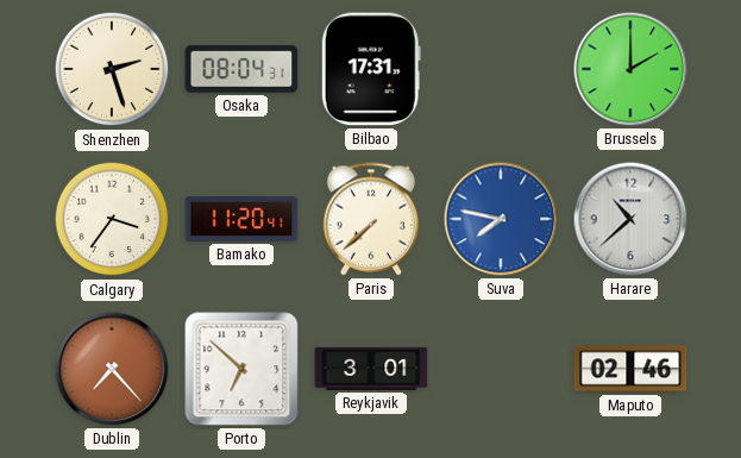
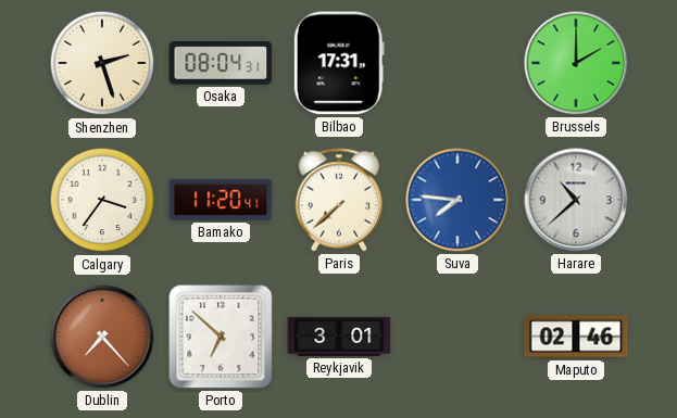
Suva: 7:47 -> 7:46 (457, 200)
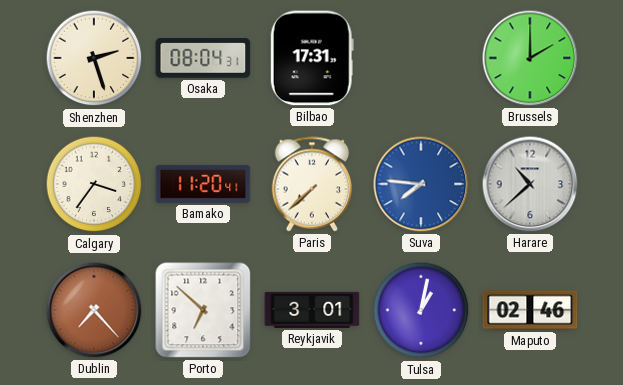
Tulsa: none -> 1:02 (421, 310)
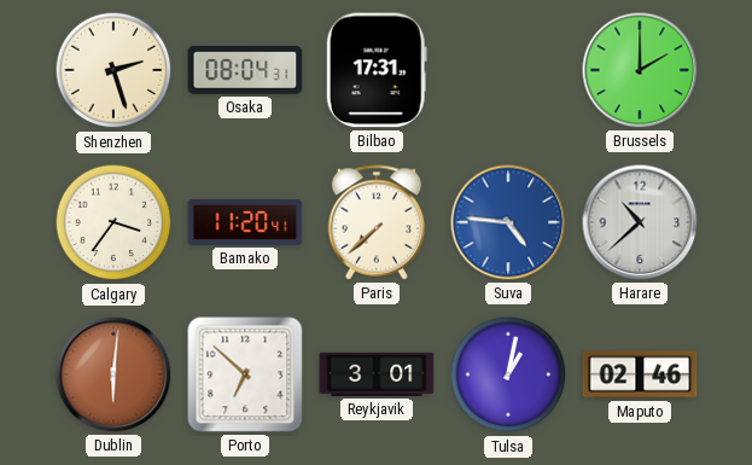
Suva: 7:46 -> 4:46 (508, 222)
Dublin: 7:23 -> 6:01 (113, 374)
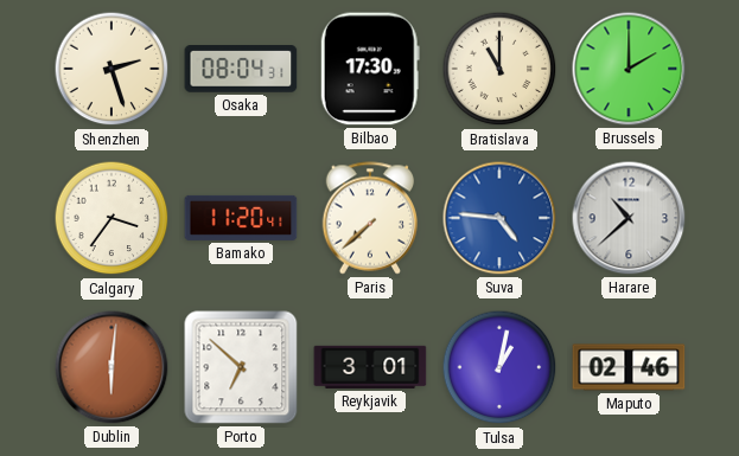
Bilbao: 17:31 -> 17:30 (370, 69)
Bratislava: none -> 11:00 (499, 69)
